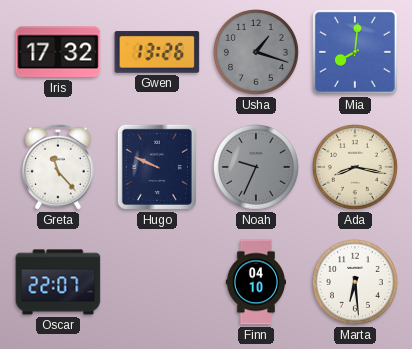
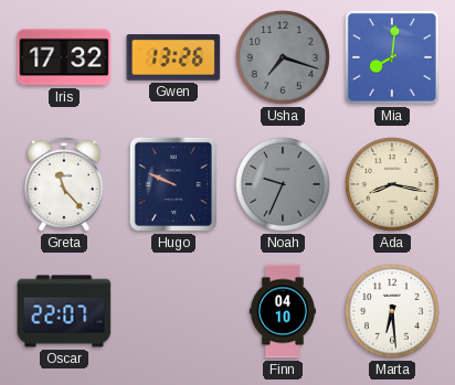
Usha: 1:18 -> 7:18 (284, 58)
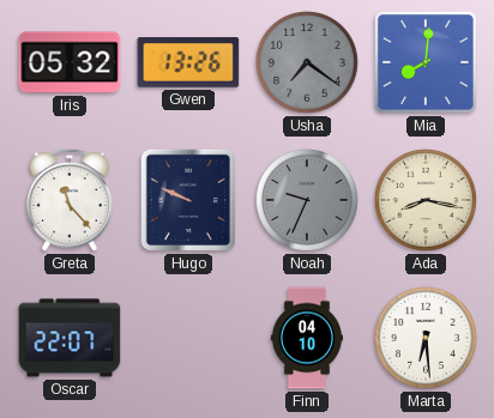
Iris: 17:32 -> 05:32 (70, 62)
Usha: 7:18 -> 7:21 (308, 63)
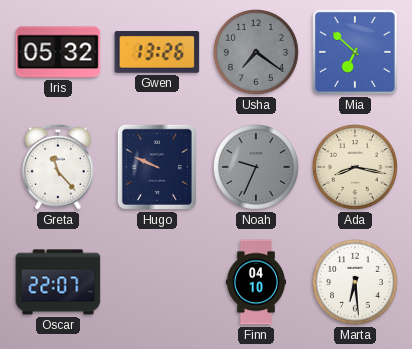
Mia: 8:01 -> 6:52 (355, 52)
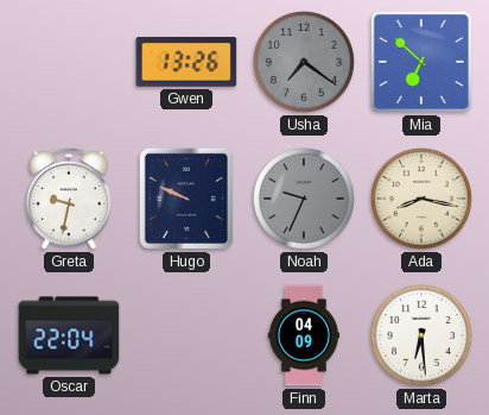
Iris: 05:32 -> none (58, 52)
Greta: 11:23 -> 9:32 (70, 199)
Oscar: 22:07 -> 22:04 (69, 335)
Finn: 04:10 -> 04:09 (303, 335)
